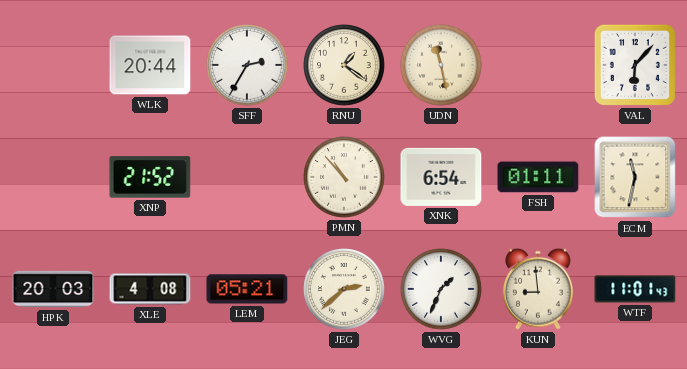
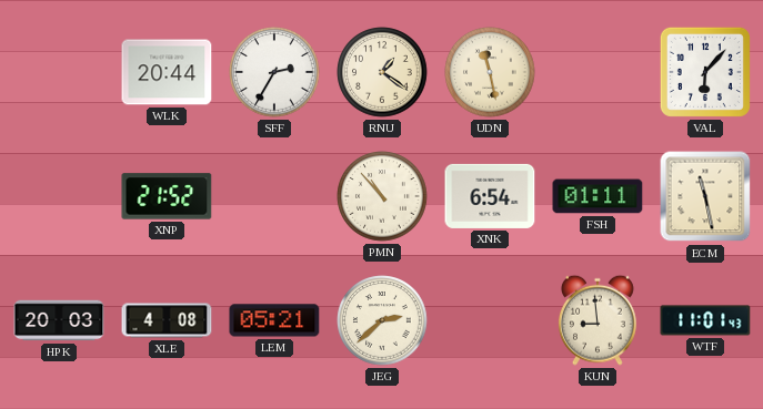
ECM: 11:32 -> 11:28 (705, 196)
WVG: 1:34 -> none (441, 289)
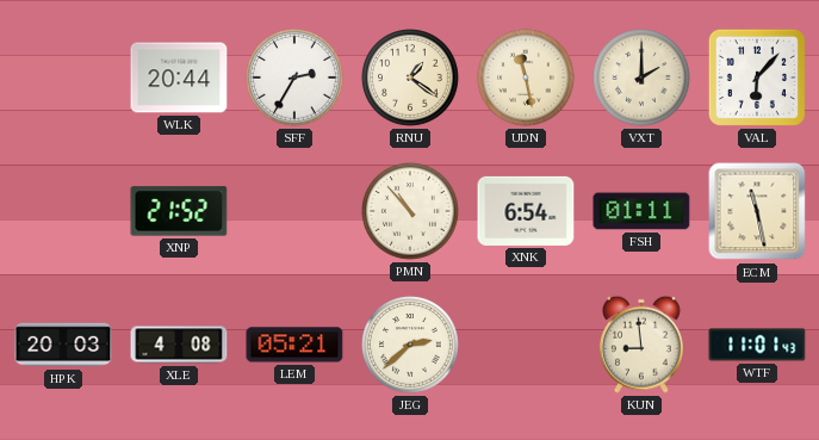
VXT: none -> 2:00 (641, 78)
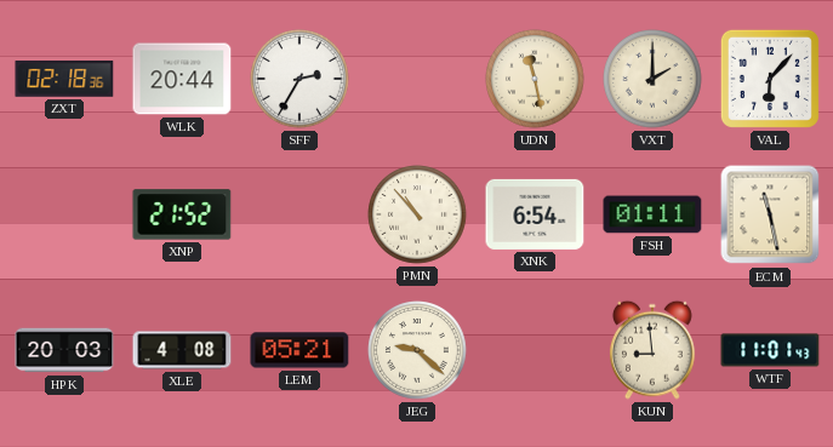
ZXT: none -> 02:18 (64, 80)
RNU: 1:21 -> none (410, 78)
JEG: 2:38 -> 9:22 (417, 350)
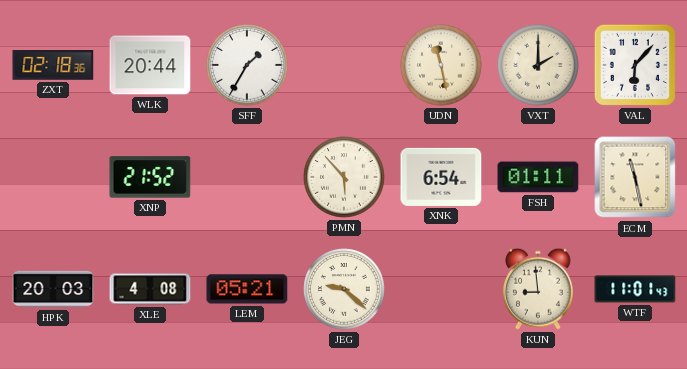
SFF: 2:35 -> 1:35 (247, 65)
PMN: 10:53 -> 5:53 (344, 177)
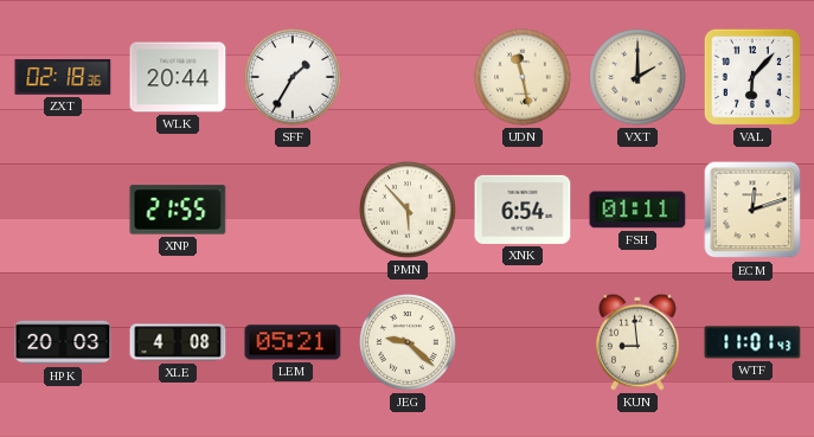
XNP: 21:52 -> 21:55 (178, 210)
ECM: 11:28 -> 12:12 (752, 210)
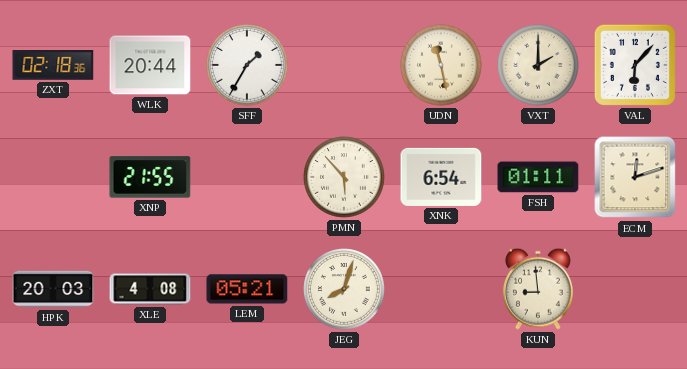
JEG: 9:22 -> 8:03 (344, 289)
WTF: 11:01 -> none (752, 342)
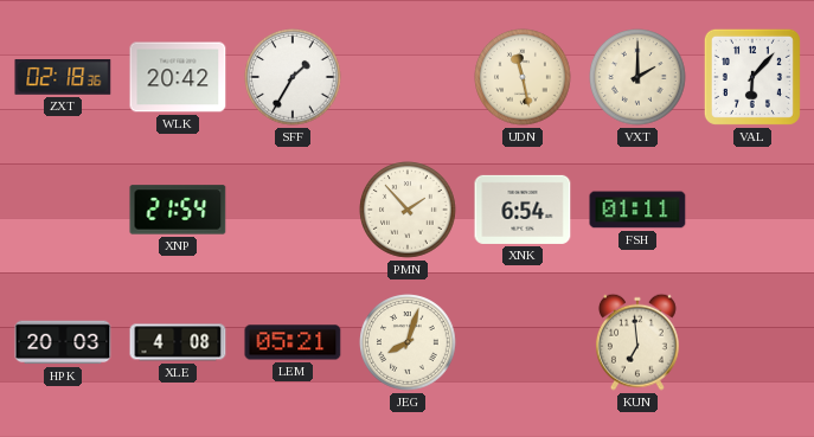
WLK: 20:44 -> 20:42 (178, 77)
XNP: 21:55 -> 21:54 (178, 210)
PMN: 5:53 -> 1:53 (408, 210)
ECM: 12:12 -> none (635, 177)
KUN: 8:59 -> 6:59 (637, 342)
